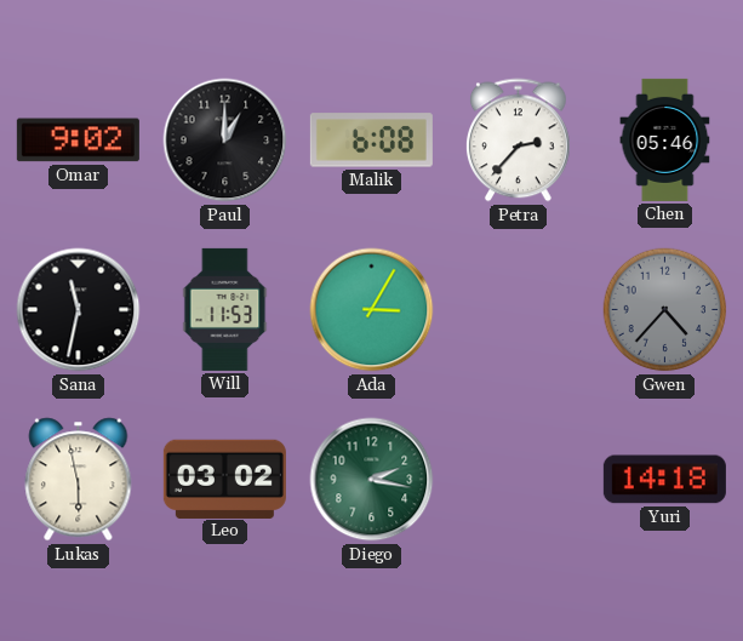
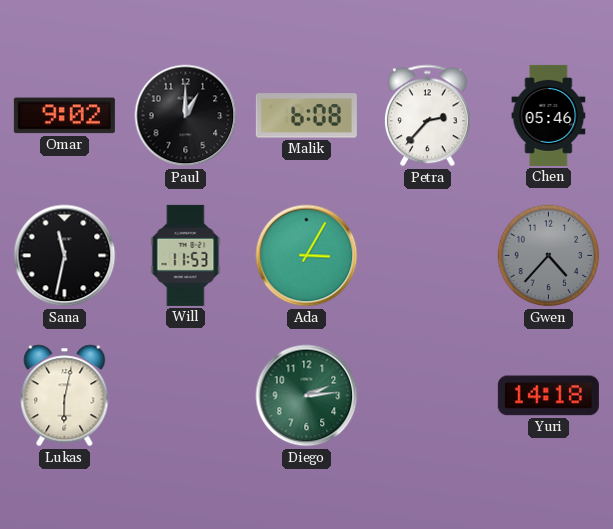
Lukas: 5:58 -> 6:02 (65, 396)
Leo: 03:02 -> none (224, 479)
Diego: 2:17 -> 2:14 (307, 396)
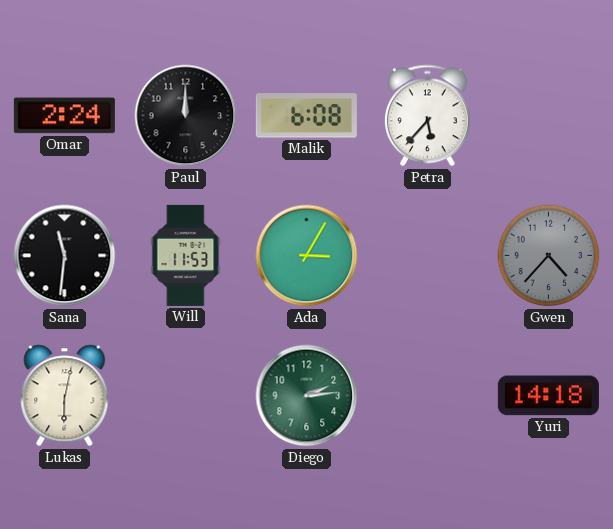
Omar: 9:02 -> 2:24 (64, 116)
Paul: 1:00 -> 12:00 (186, 116)
Petra: 2:37 -> 5:37 (428, 116)
Chen: 05:46 -> none (549, 115)
Sana: 11:32 -> 11:31 (65, 256)
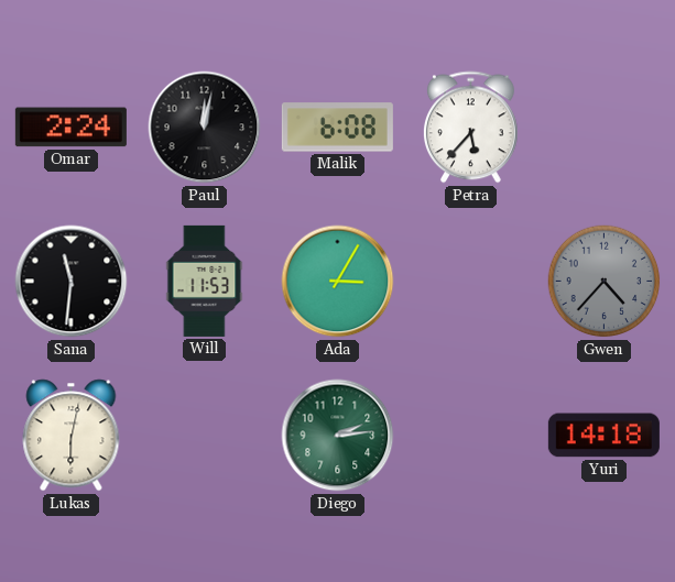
Paul: 12:00 -> 12:02 (205, 128)
